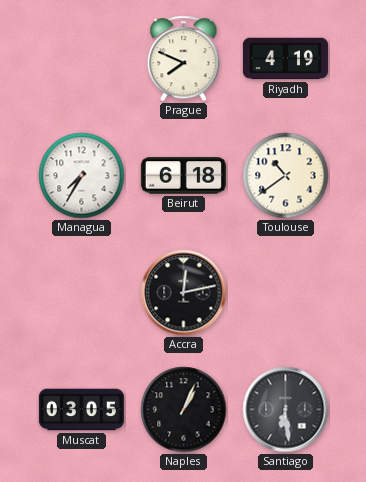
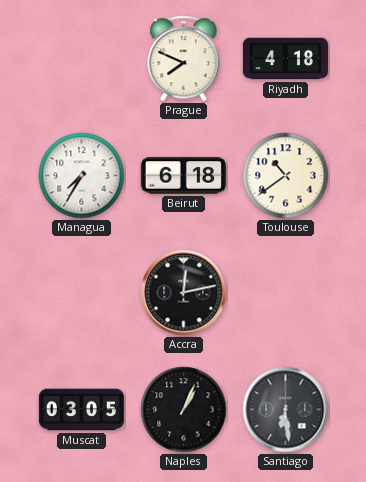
Riyadh: 4:19 -> 4:18 (285, 59)
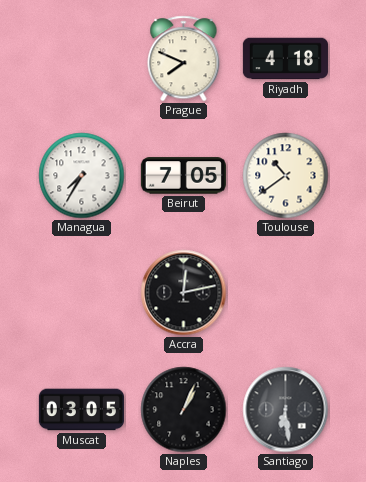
Beirut: 6:18 -> 7:05 (183, 176)
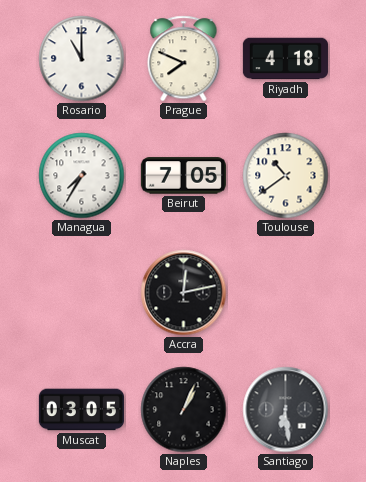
Rosario: none -> 11:00 (82, 59)
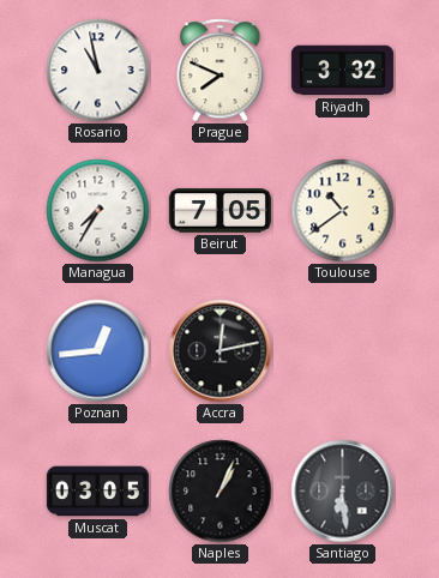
Rosario: 11:00 -> 10:58 (98, 71)
Riyadh: 4:18 -> 3:32 (342, 71)
Poznan: none -> 12:44 (98, 351)
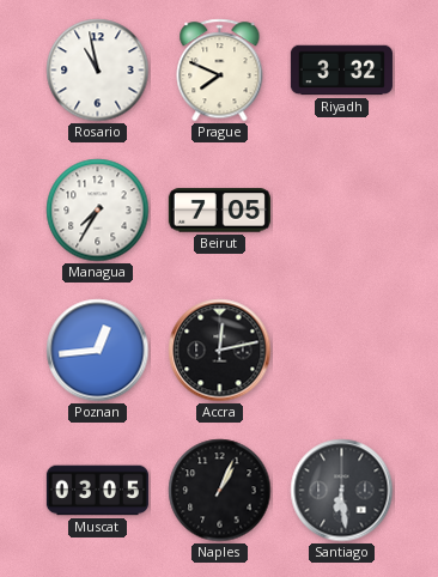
Toulouse: 10:39 -> none (343, 211)
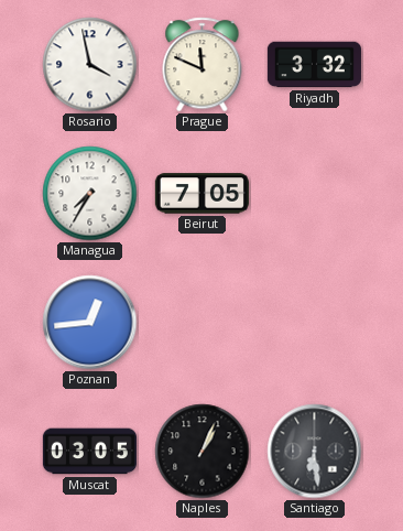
Rosario: 10:58 -> 3:58 (90, 65)
Prague: 7:49 -> 11:49 (203, 65)
Accra: 12:13 -> none (220, 351)
